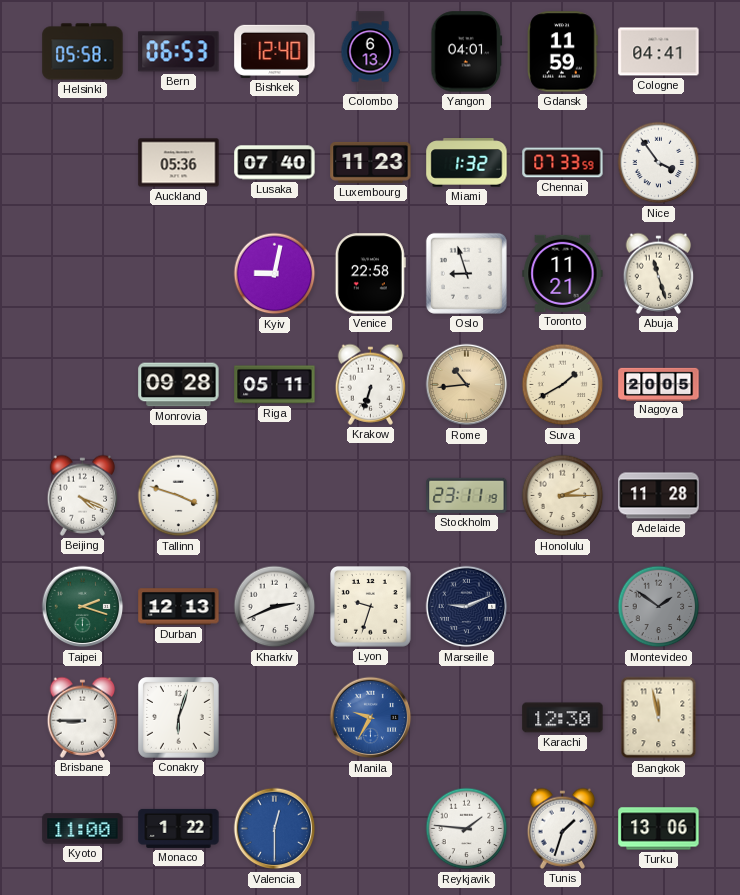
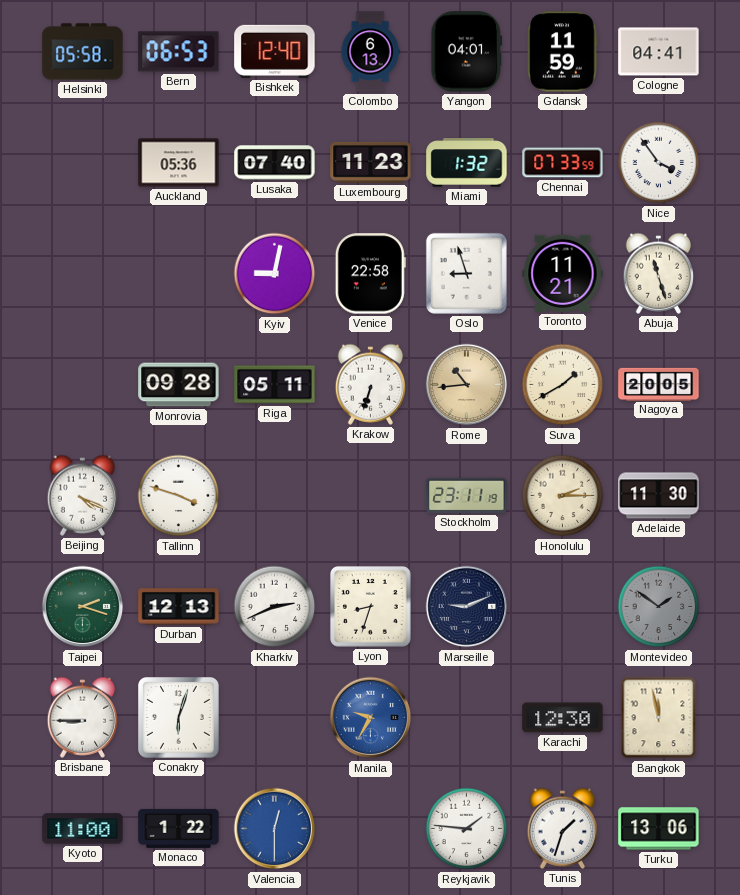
Adelaide: 11:28 -> 11:30 (659, 496)
Lyon: 9:33 -> 8:33 (371, 607)
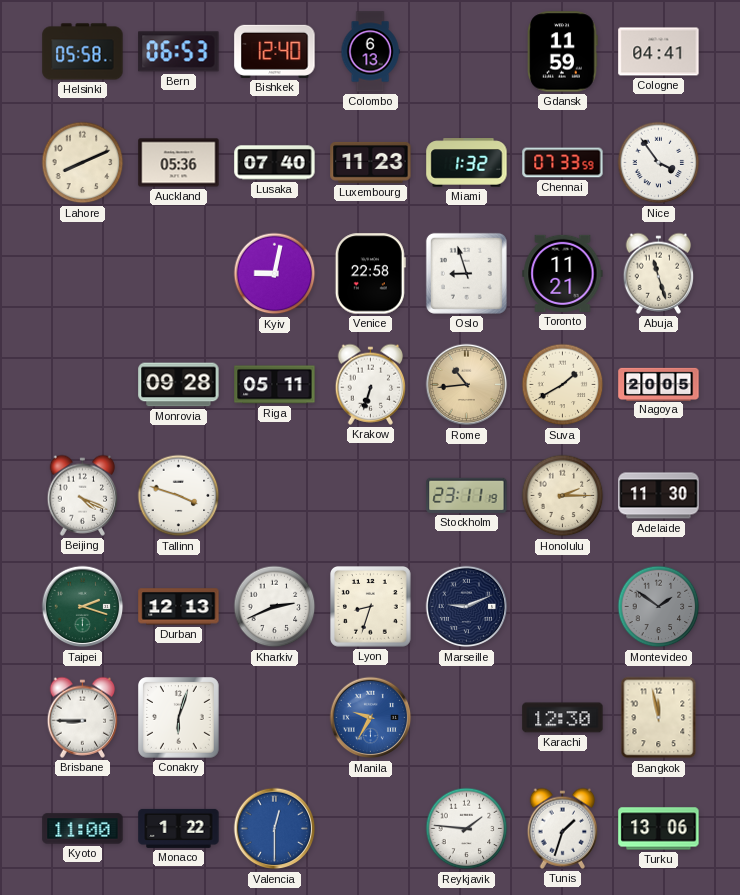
Yangon: 04:01 -> none (467, 52)
Lahore: none -> 8:11 (83, 163)
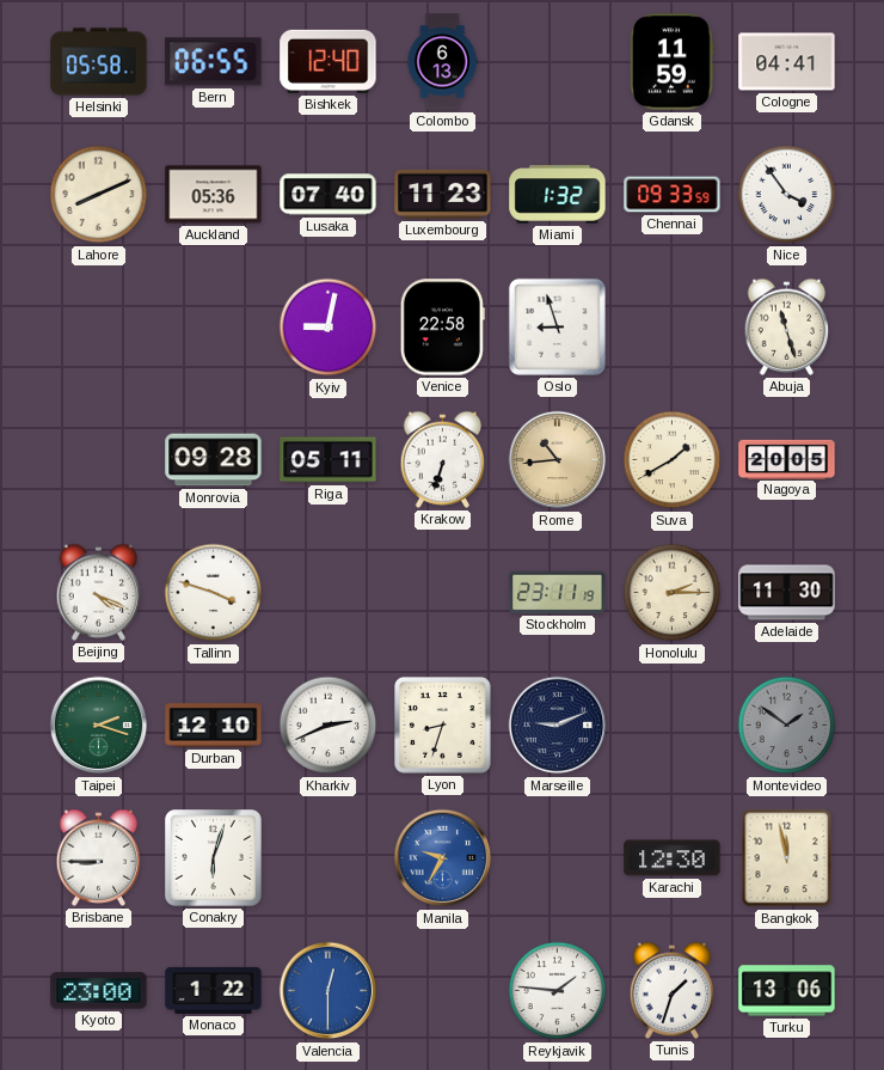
Bern: 06:53 -> 06:55 (214, 62)
Chennai: 07:33 -> 09:33 (673, 195)
Toronto: 11:21 -> none (563, 273)
Durban: 12:13 -> 12:10 (214, 726)
Kyoto: 11:00 -> 23:00 (99, 991)
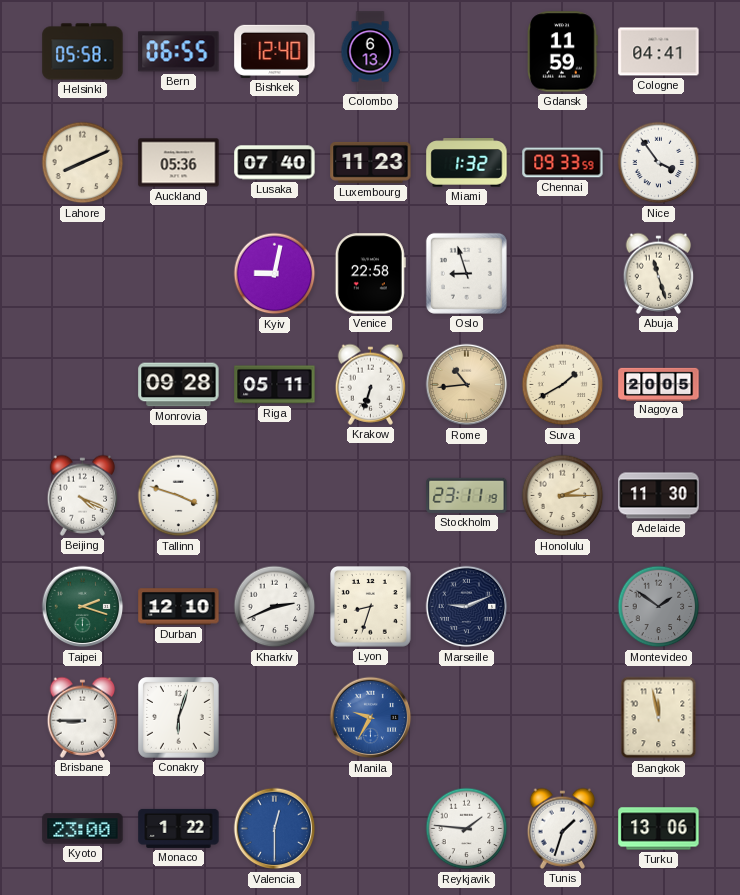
Karachi: 12:30 -> none (673, 858)
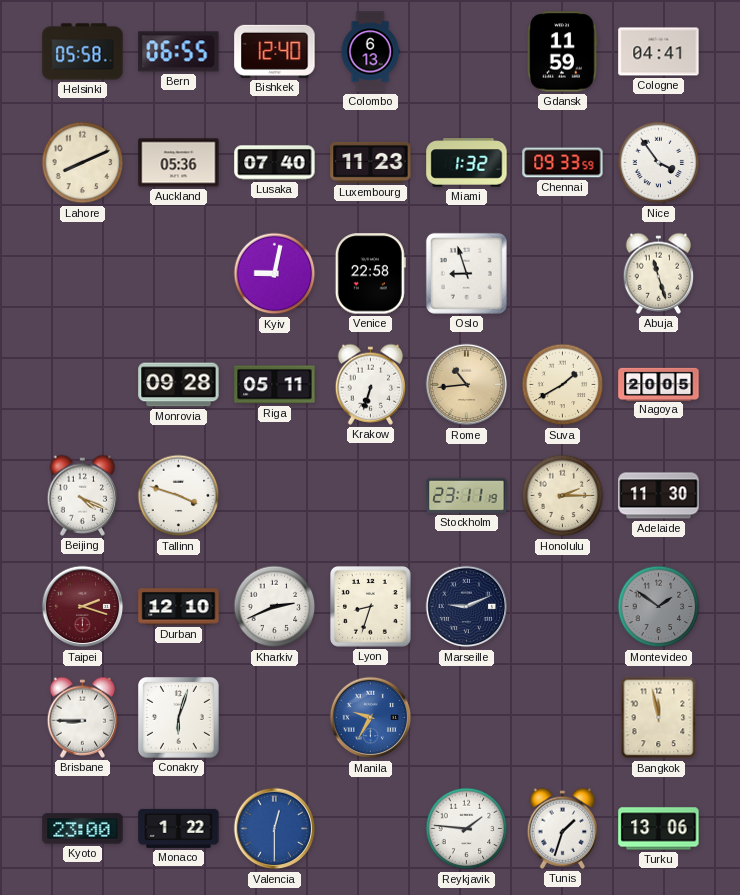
Taipei dial: green -> burgundy (83, 607)
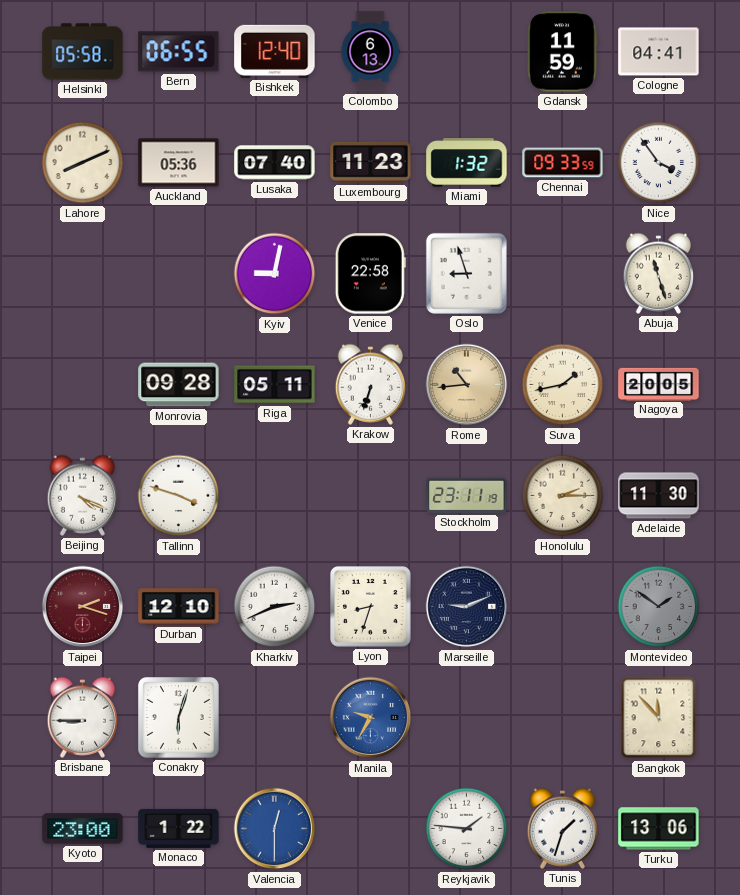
Suva: 1:40 -> 1:43 (563, 385)
Bangkok: 11:58 -> 11:53 (659, 718)
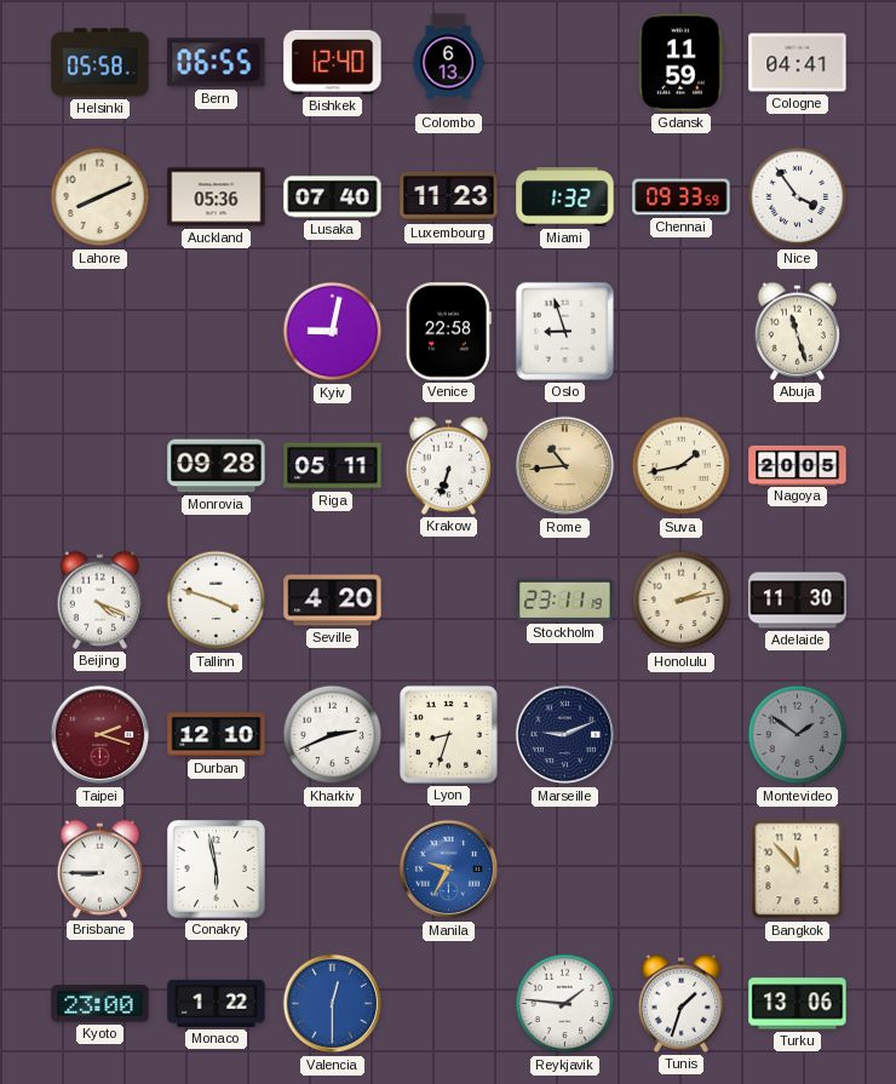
Seville: none -> 4:20 (333, 601)
Honolulu: 2:15 -> 2:13 (682, 601)
Conakry: 6:03 -> 5:58 (217, 870)
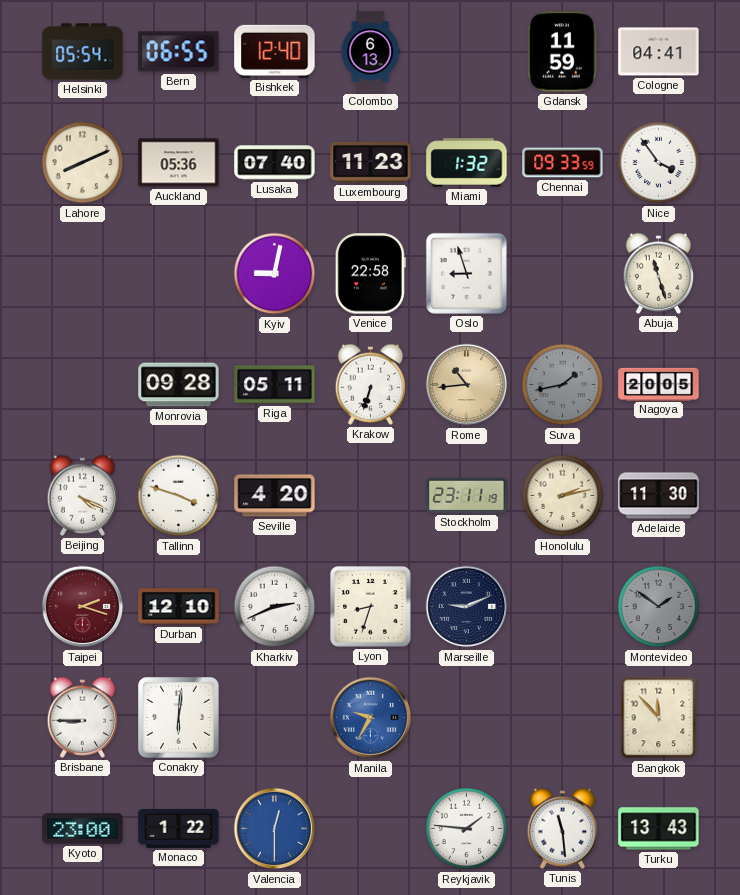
Helsinki: 05:58 -> 05:54 (83, 52)
Suva dial: cream -> grey (563, 385)
Conakry: 5:58 -> 6:01 (179, 718)
Tunis: 1:33 -> 11:29 (563, 828)
Turku: 13:06 -> 13:43 (659, 829)
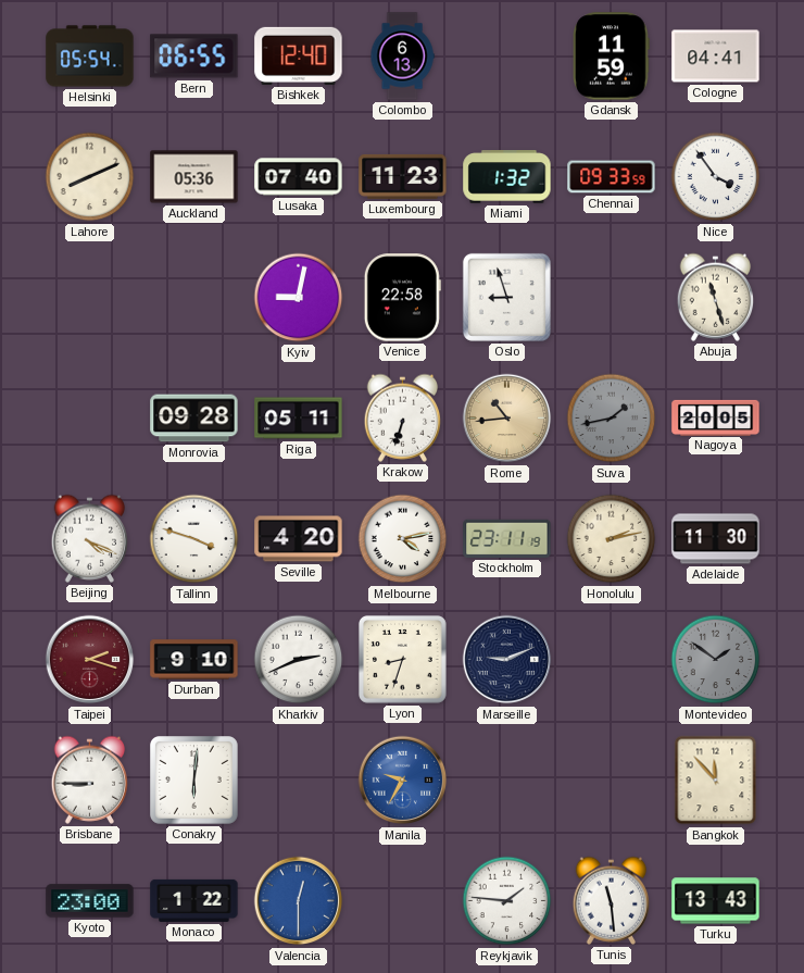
Melbourne: none -> 4:13 (403, 539)
Durban: 12:10 -> 9:10 (194, 660)
